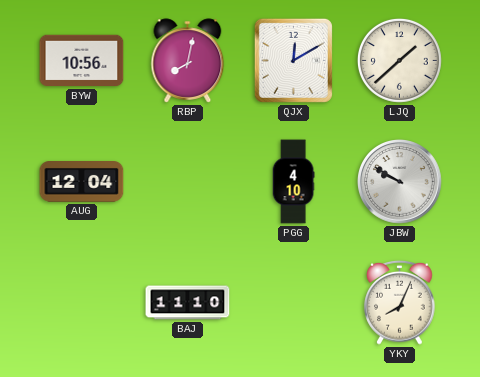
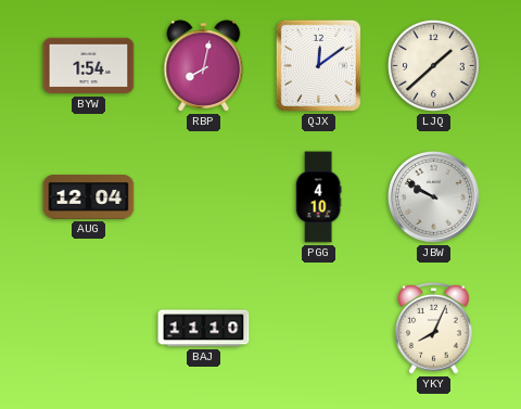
BYW: 10:56 -> 1:54 (89, 66)
QJX: 12:10 -> 12:09 (318, 65)
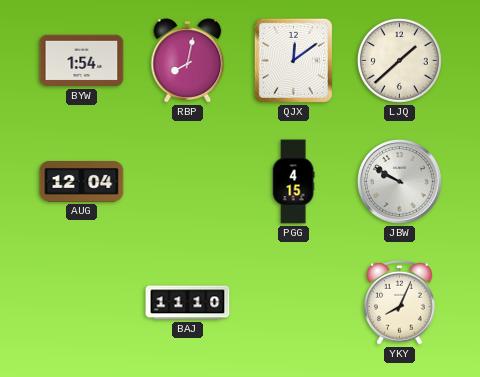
PGG: 4:10 -> 4:15 (293, 182)
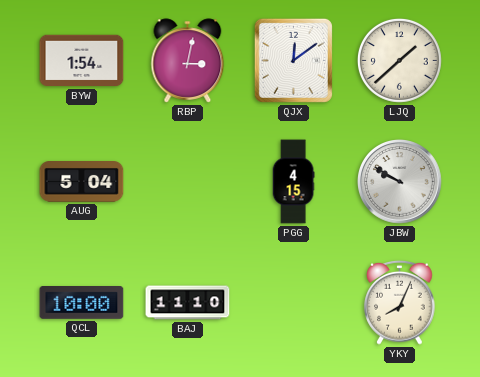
RBP: 8:02 -> 3:02 (188, 61)
AUG: 12:04 -> 5:04 (82, 182)
QCL: none -> 10:00 (82, 303)
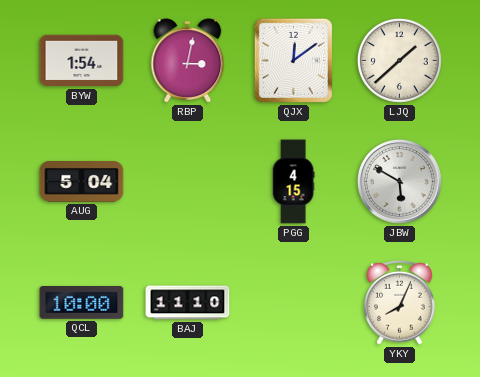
JBW: 9:50 -> 5:50 (400, 182)
